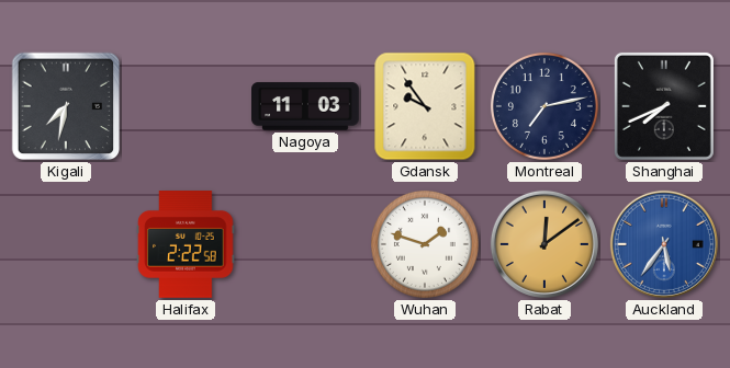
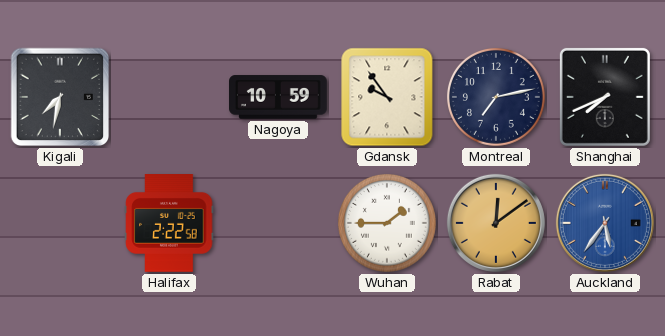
Nagoya: 11:03 -> 10:59 (279, 97)
Wuhan: 1:48 -> 1:45 (387, 223)
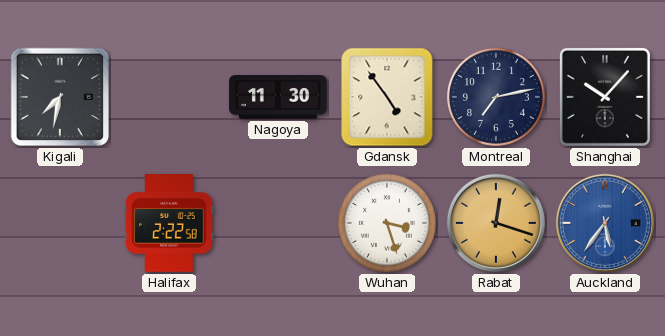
Nagoya: 10:59 -> 11:30 (279, 97)
Gdansk: 9:54 -> 4:54 (387, 97)
Shanghai: 7:41 -> 10:07 (605, 97)
Wuhan: 1:45 -> 3:27 (387, 223)
Rabat: 12:09 -> 12:18 (496, 223)
